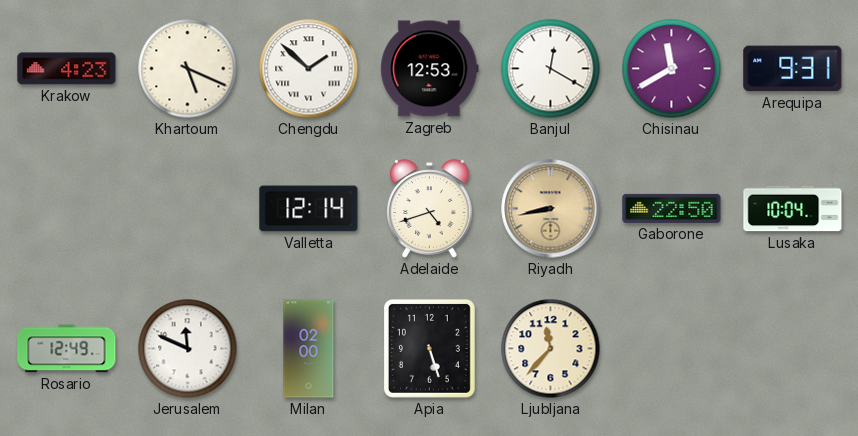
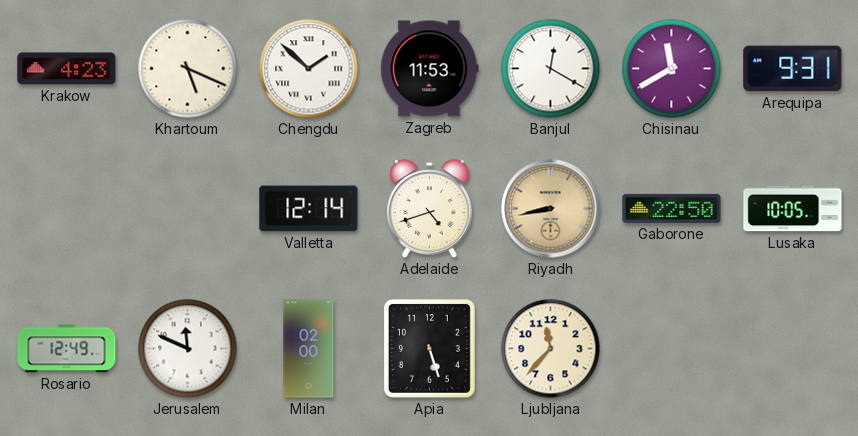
Zagreb: 12:53 -> 11:53 (430, 69)
Lusaka: 10:04 -> 10:05 (793, 209)
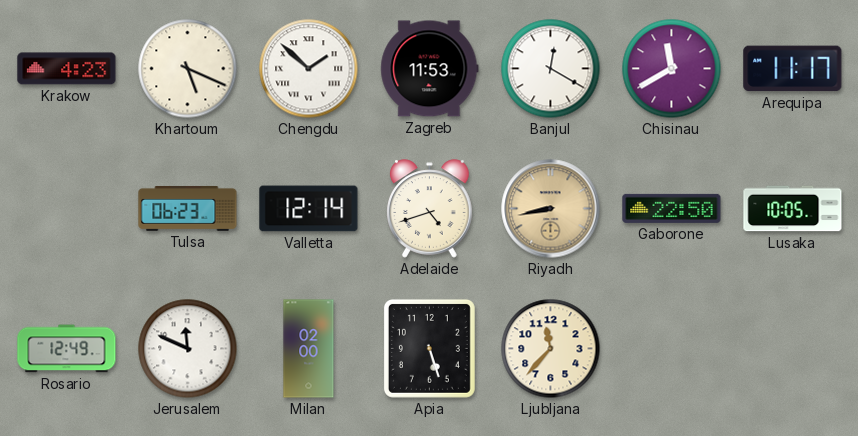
Arequipa: 9:31 -> 11:17 (793, 69)
Tulsa: none -> 06:23 (188, 208)
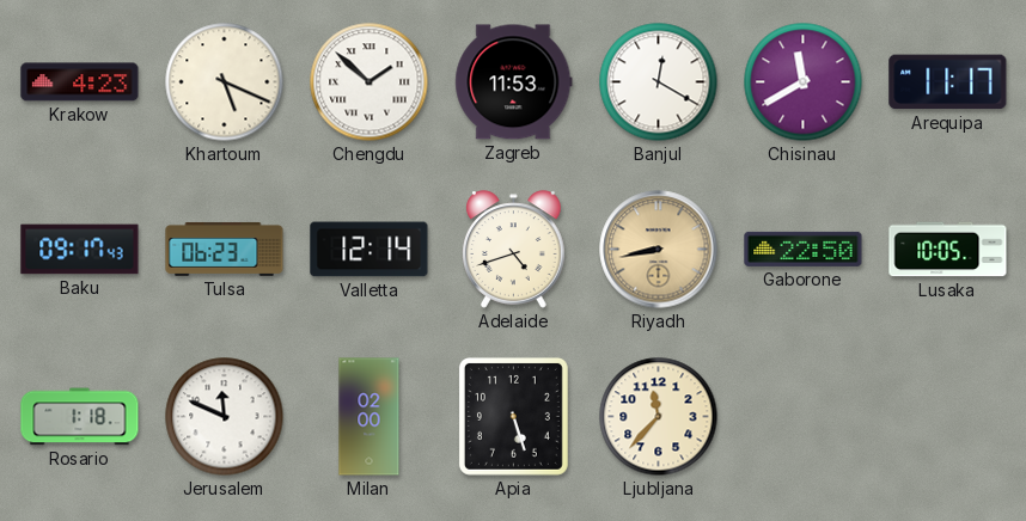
Baku: none -> 09:17 (80, 250)
Rosario: 12:49 -> 1:18 (80, 417)
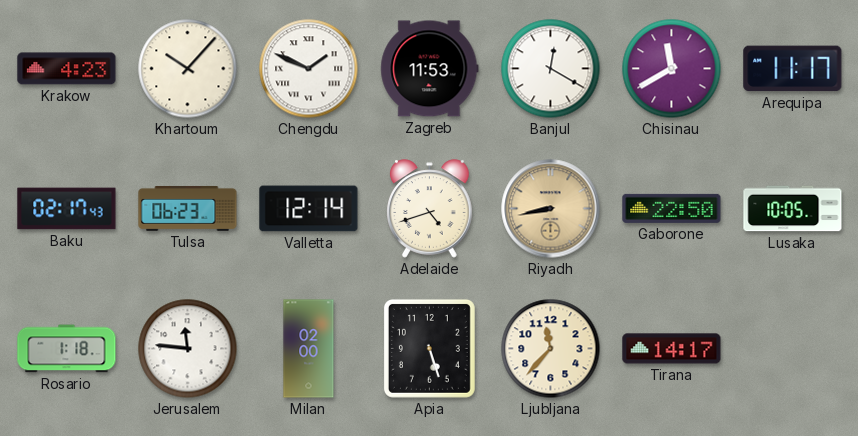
Khartoum: 5:19 -> 10:07 (188, 69)
Chengdu: 1:52 -> 1:49 (309, 69)
Baku: 09:17 -> 02:17 (67, 209)
Jerusalem: 11:49 -> 11:46 (188, 349)
Tirana: none -> 14:17 (672, 349)
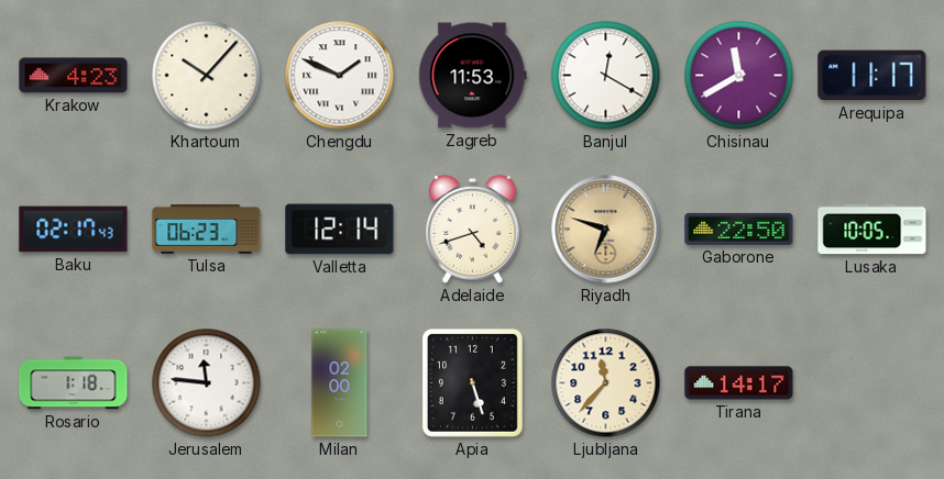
Riyadh: 8:43 -> 6:48 (606, 230)
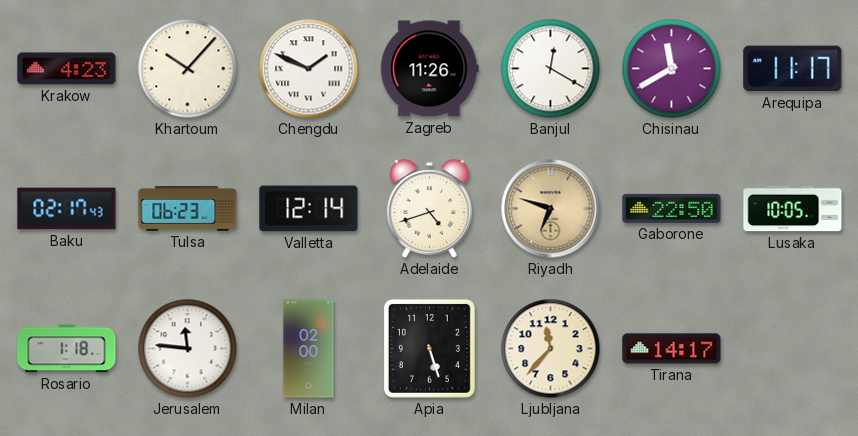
Zagreb: 11:53 -> 11:26 (430, 69)
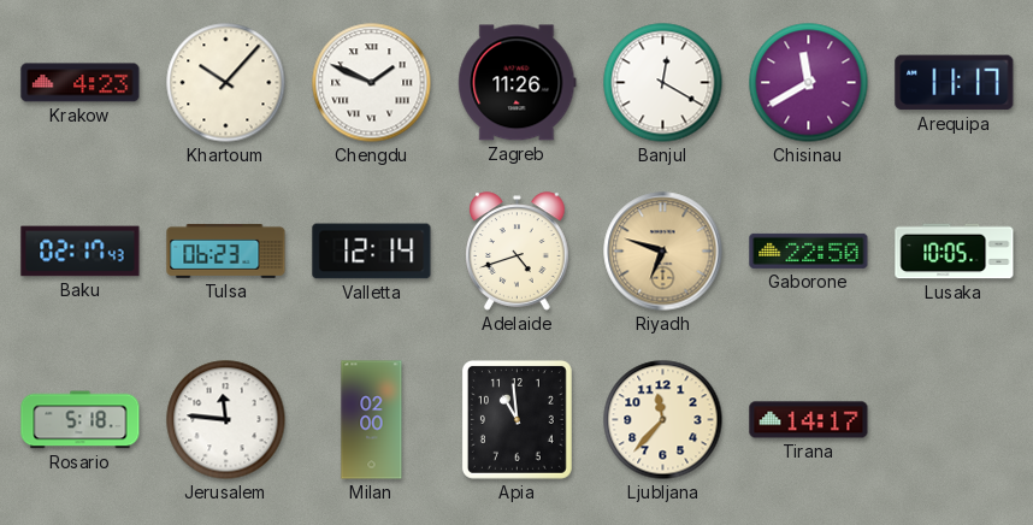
Rosario: 1:18 -> 5:18 (81, 420)
Apia: 5:27 -> 10:59 (516, 419)
